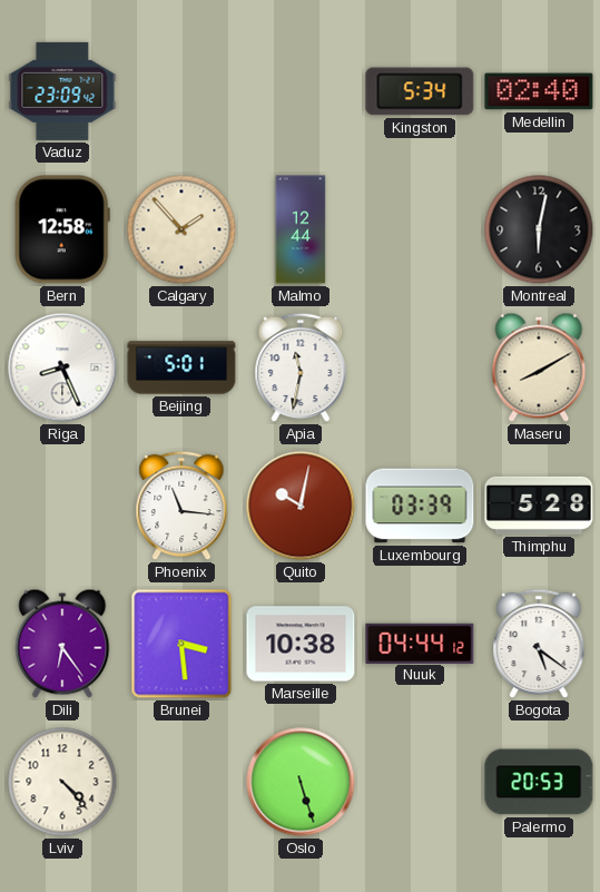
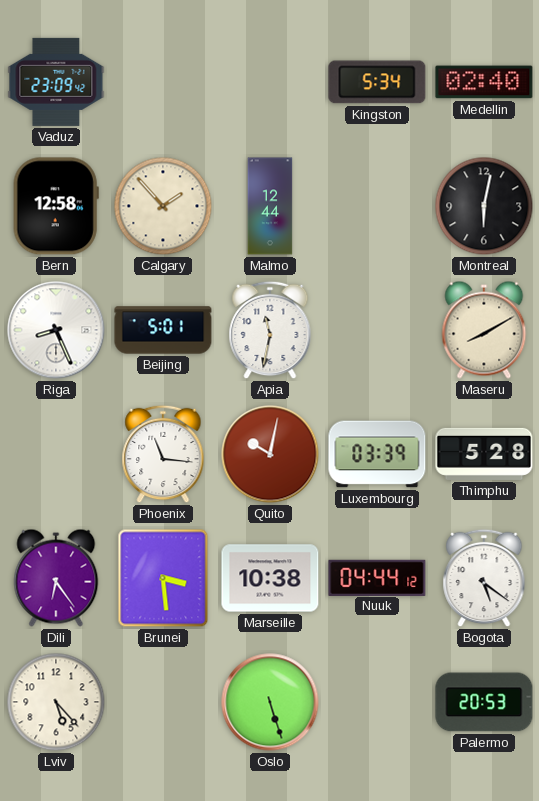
Lviv: 4:23 -> 5:23 (56, 702)
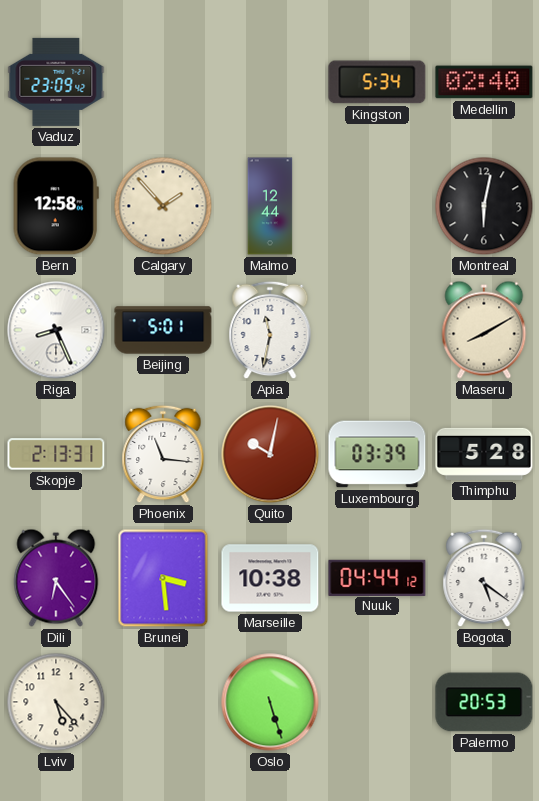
Skopje: none -> 2:13 (56, 454)
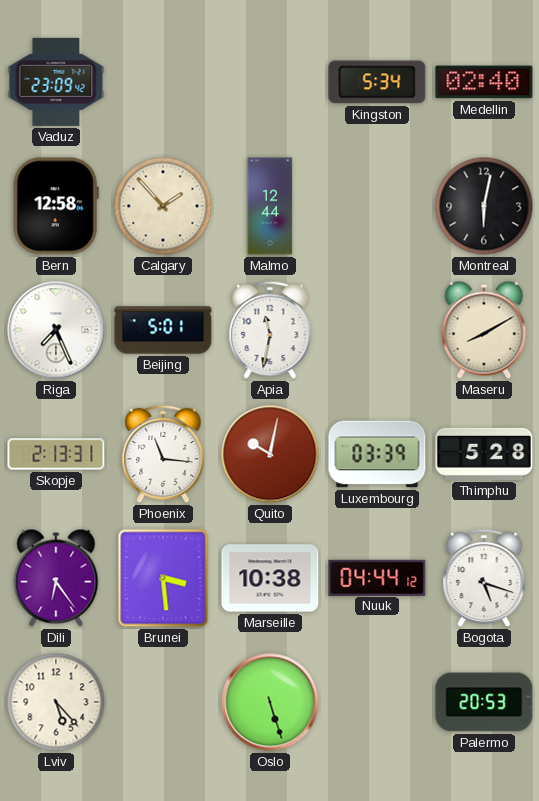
Riga: 8:26 -> 7:26 (56, 330)
Bogota: 5:21 -> 5:18 (484, 578)
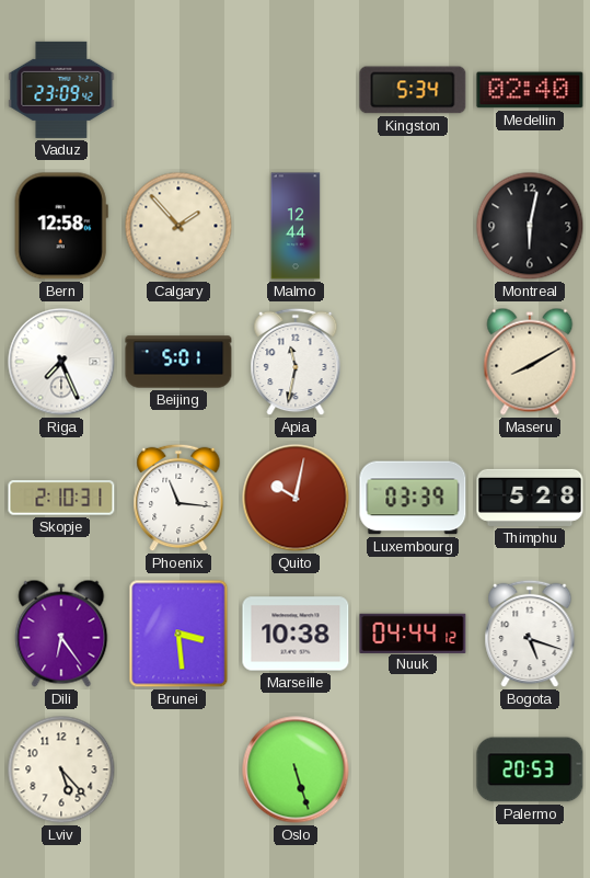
Skopje: 2:13 -> 2:10 (61, 498)
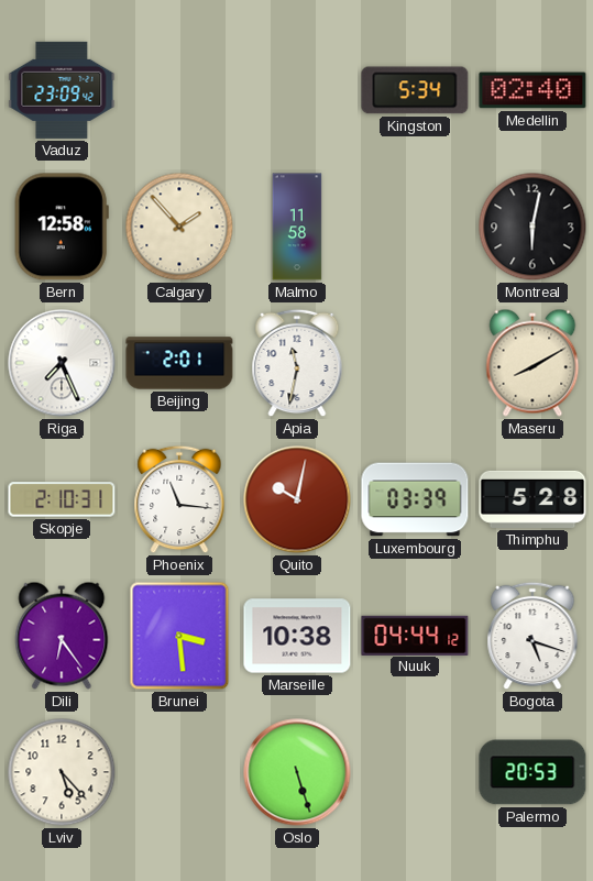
Malmo: 12:44 -> 11:58 (297, 227)
Beijing: 5:01 -> 2:01 (179, 363)
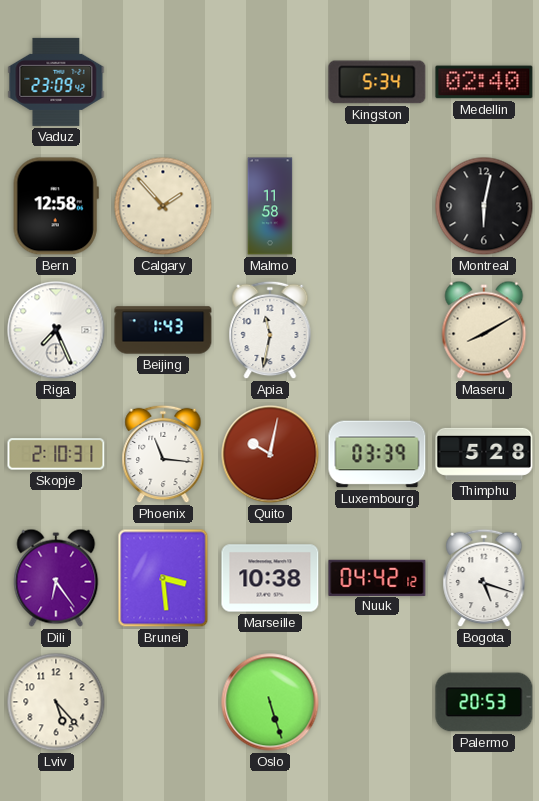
Beijing: 2:01 -> 1:43 (163, 330)
Nuuk: 04:44 -> 04:42 (377, 577)
